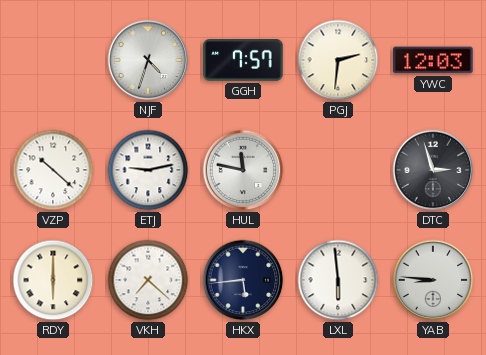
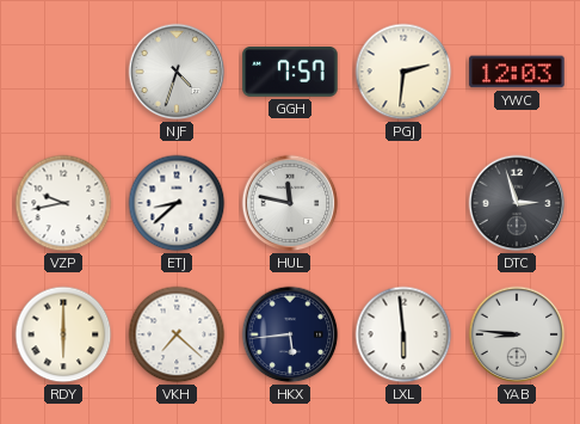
VZP: 10:22 -> 9:43 (63, 203)
ETJ: 9:13 -> 8:38 (177, 203)
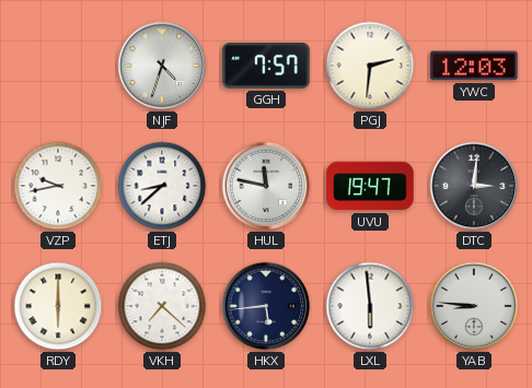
UVU: none -> 19:47 (370, 186)
DTC: 2:57 -> 3:01 (474, 186)
